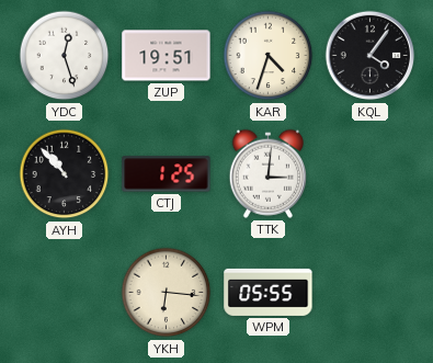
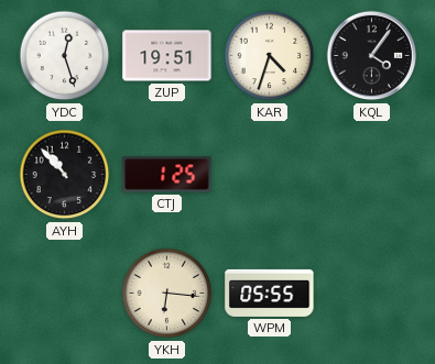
TTK: 3:01 -> none (267, 173)
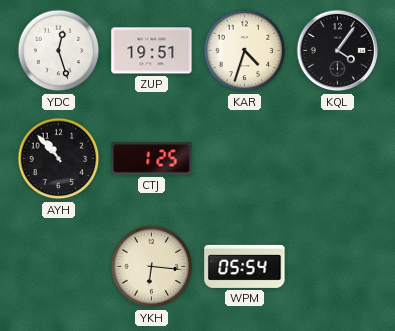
WPM: 05:55 -> 05:54 (245, 266)
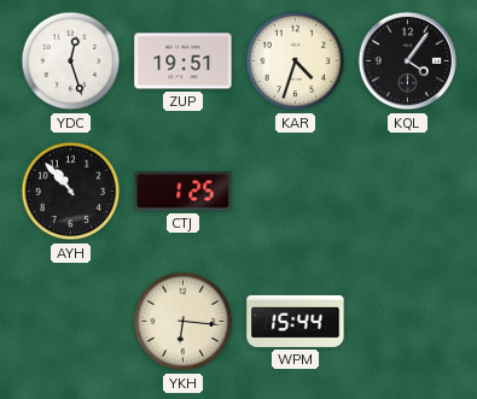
WPM: 05:54 -> 15:44 (296, 321)
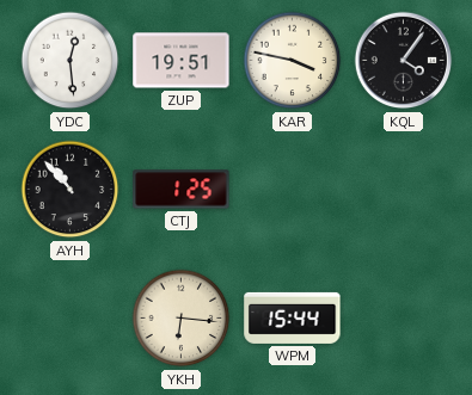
YDC: 12:27 -> 12:29 (71, 61)
KAR: 4:33 -> 3:47 (293, 61)
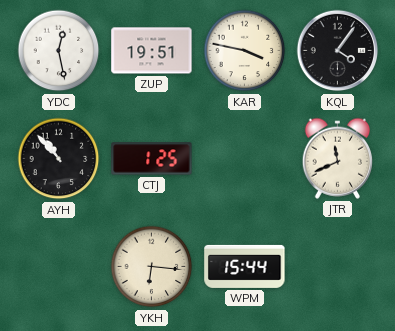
YDC: 12:29 -> 12:28 (59, 51)
JTR: none -> 11:41 (337, 158)
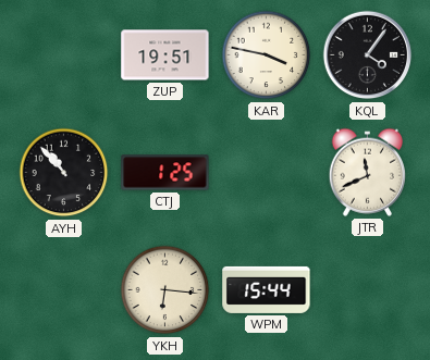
YDC: 12:28 -> none (59, 51)
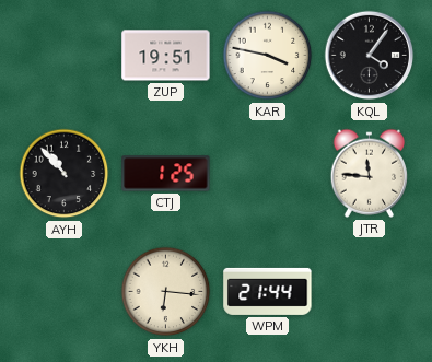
JTR: 11:41 -> 11:46 (369, 173)
WPM: 15:44 -> 21:44 (268, 291)
